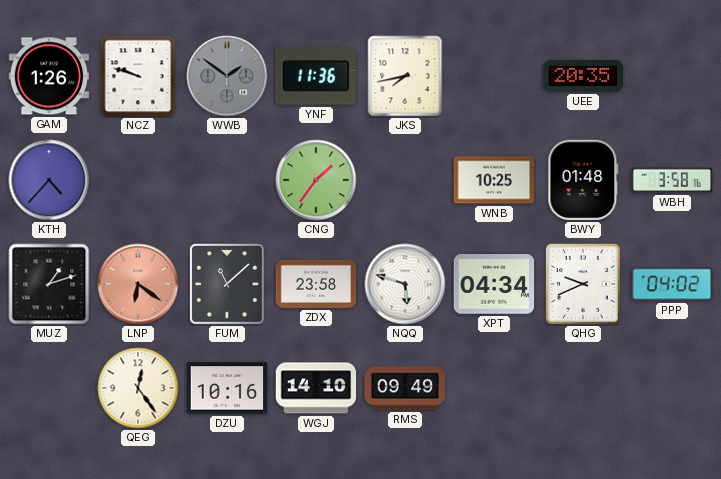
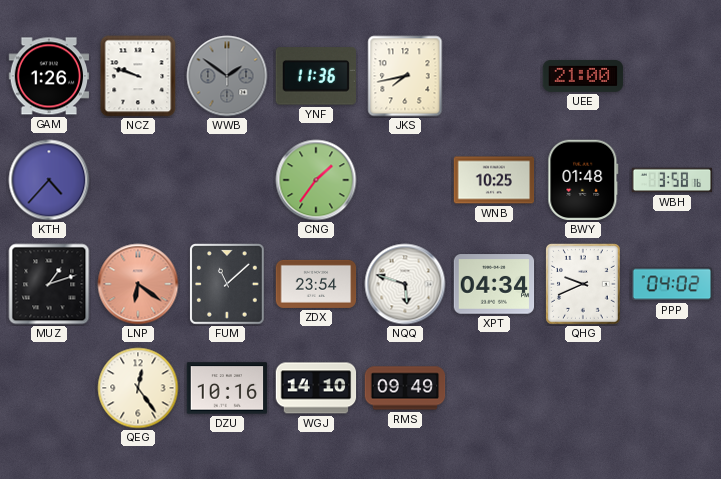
UEE: 20:35 -> 21:00 (583, 76)
ZDX: 23:58 -> 23:54 (316, 284)
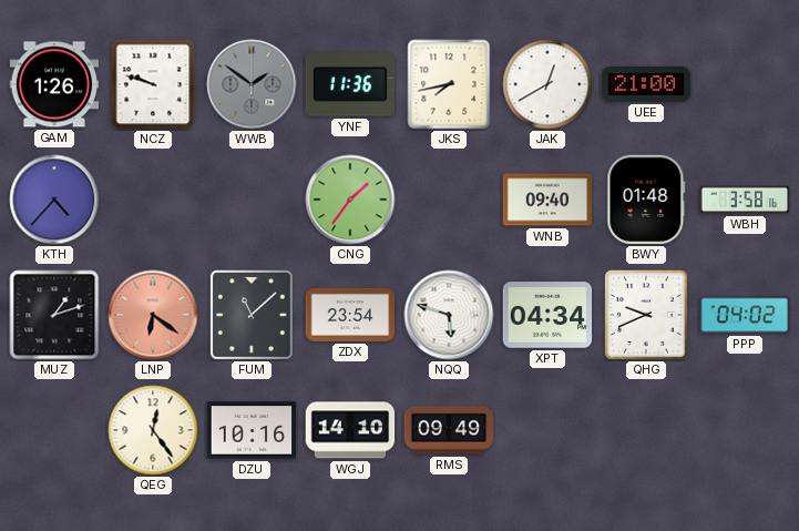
JAK: none -> 12:40 (547, 84)
WNB: 10:25 -> 09:40 (547, 200)
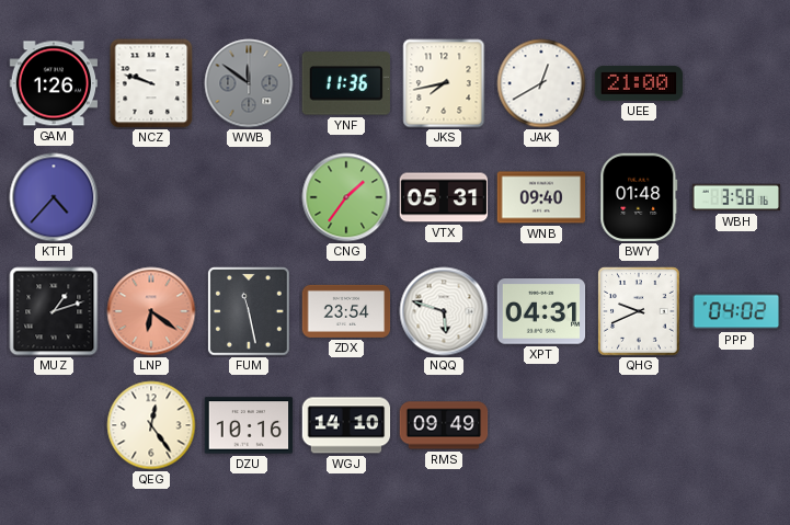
WWB: 1:51 -> 11:51 (249, 83)
VTX: none -> 05:31 (444, 197)
FUM: 11:08 -> 11:28 (250, 312)
XPT: 04:34 -> 04:31 (541, 311)
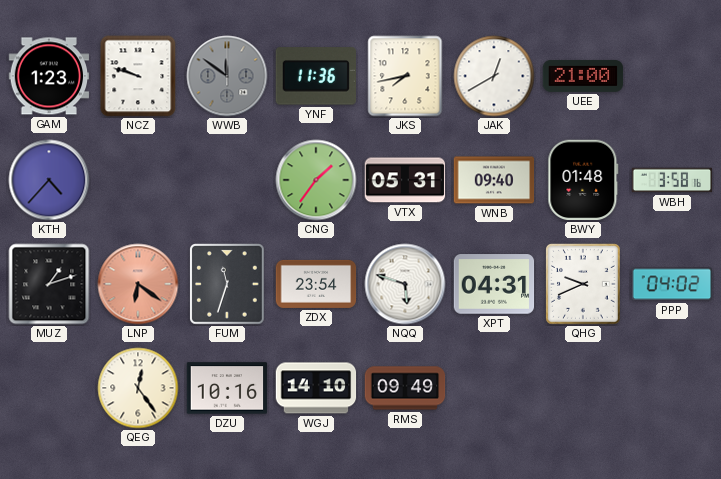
GAM: 1:26 -> 1:23 (49, 76)
FUM: 11:28 -> 11:33 (228, 285)
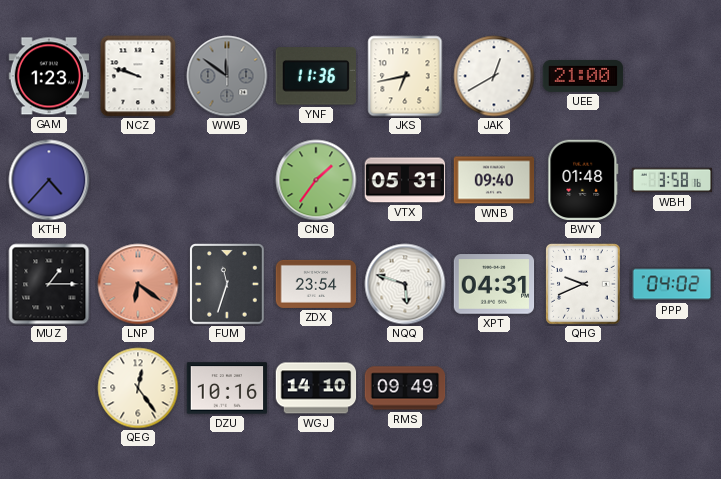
JKS: 7:43 -> 6:43 (405, 76)
MUZ: 1:12 -> 1:15 (49, 284)
